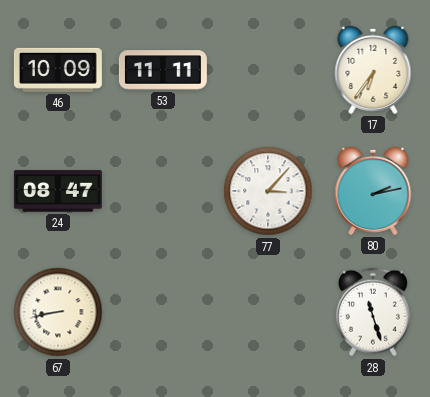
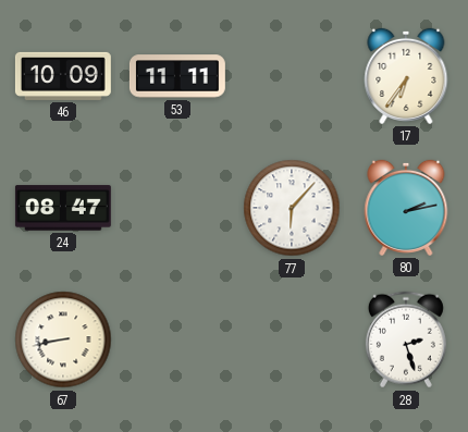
77: 3:07 -> 6:07 (292, 208)
28: 11:27 -> 2:27 (406, 340)
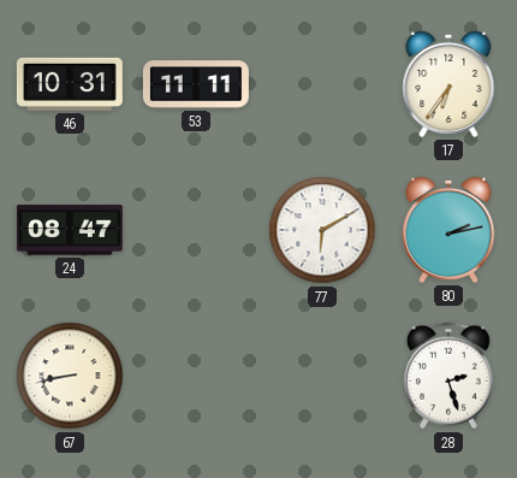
46: 10:09 -> 10:31 (70, 84)
77: 6:07 -> 6:10 (322, 230)
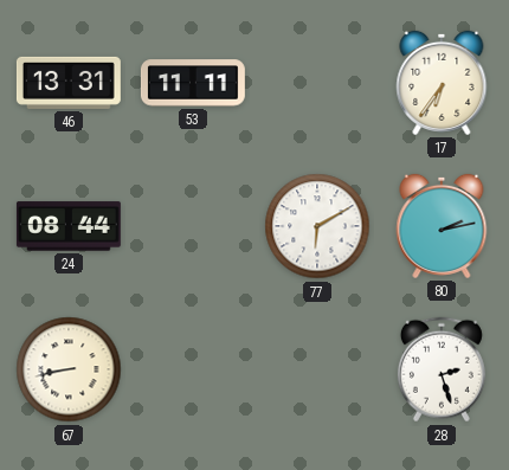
46: 10:31 -> 13:31 (69, 83)
24: 08:47 -> 08:44 (69, 226)
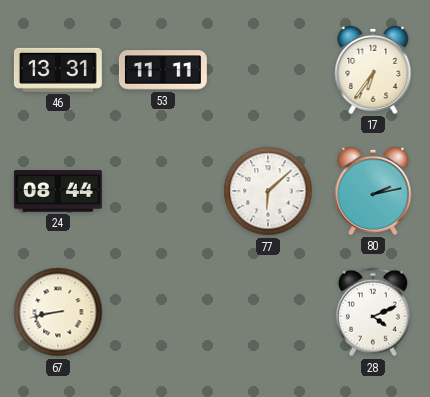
77: 6:10 -> 6:08 (268, 191)
28: 2:27 -> 4:11 (373, 312)
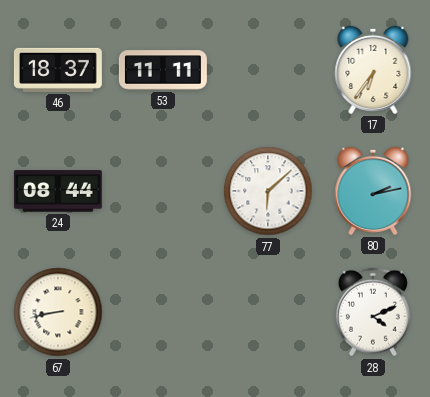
46: 13:31 -> 18:37 (58, 70)
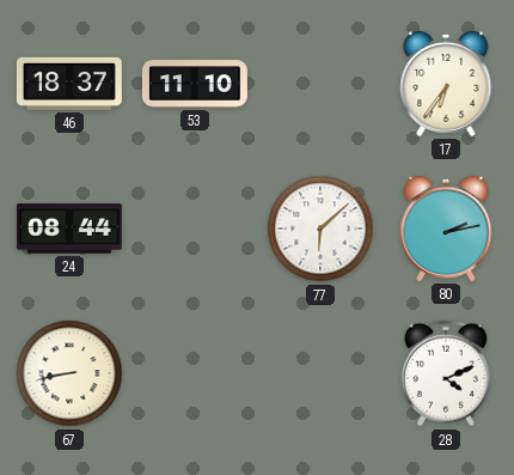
53: 11:11 -> 11:10 (195, 84)
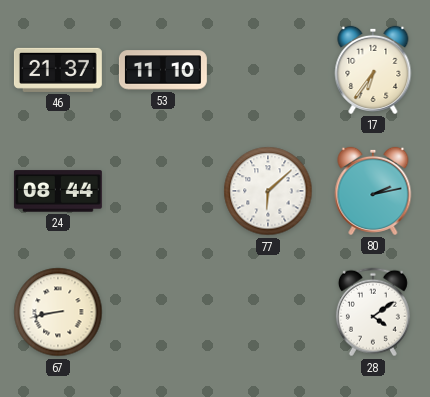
46: 18:37 -> 21:37 (58, 70)
28: 4:11 -> 4:09 (373, 312)
